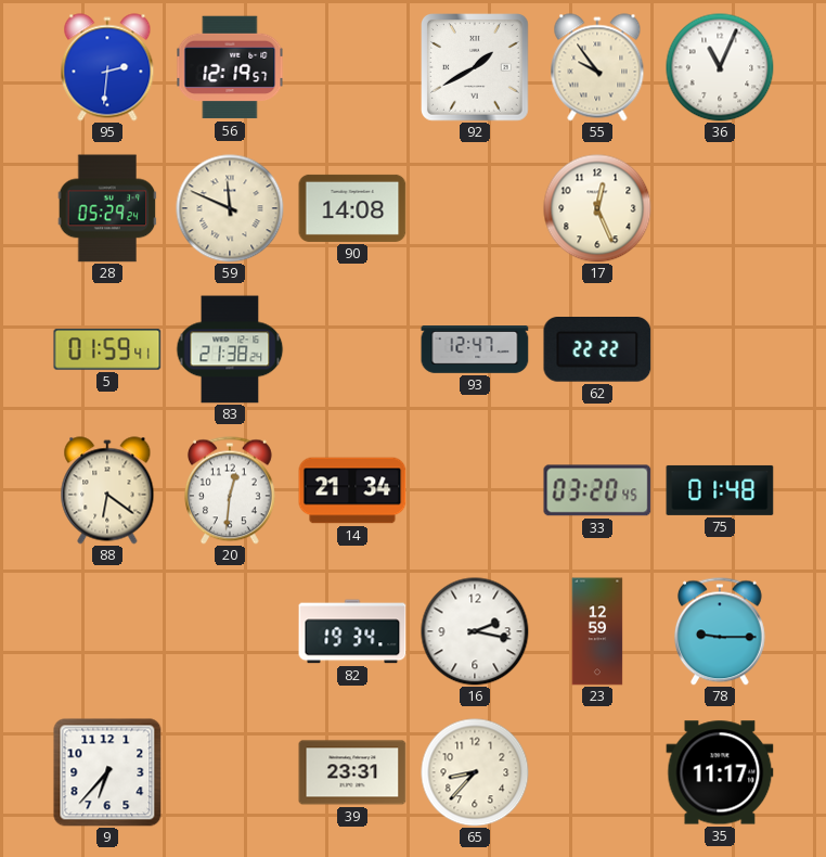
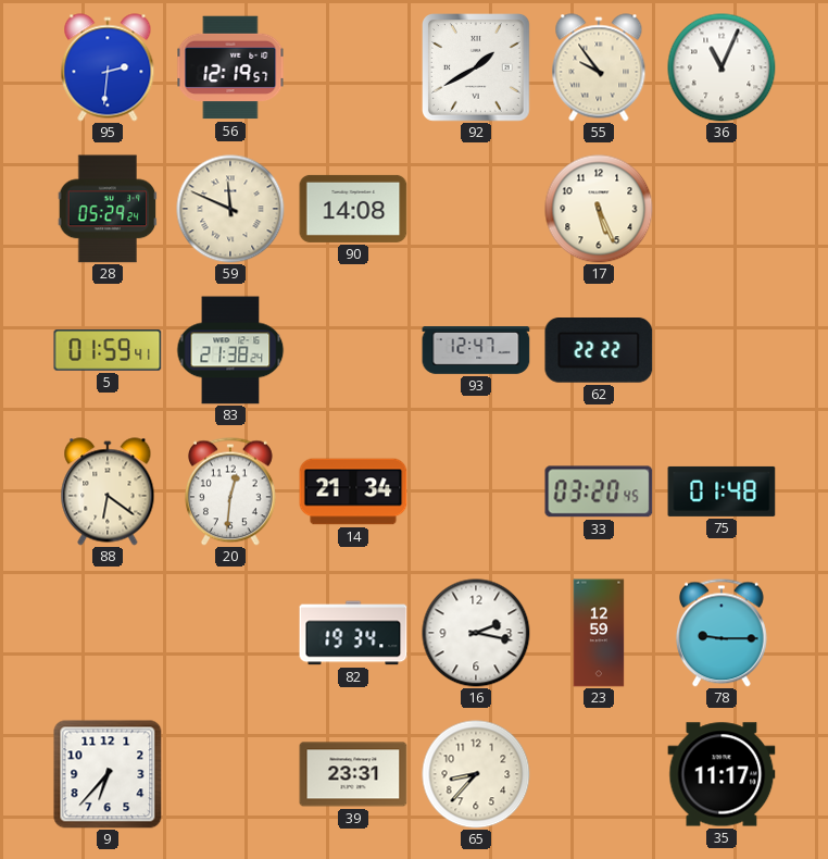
17: 12:26 -> 5:26 (599, 209)
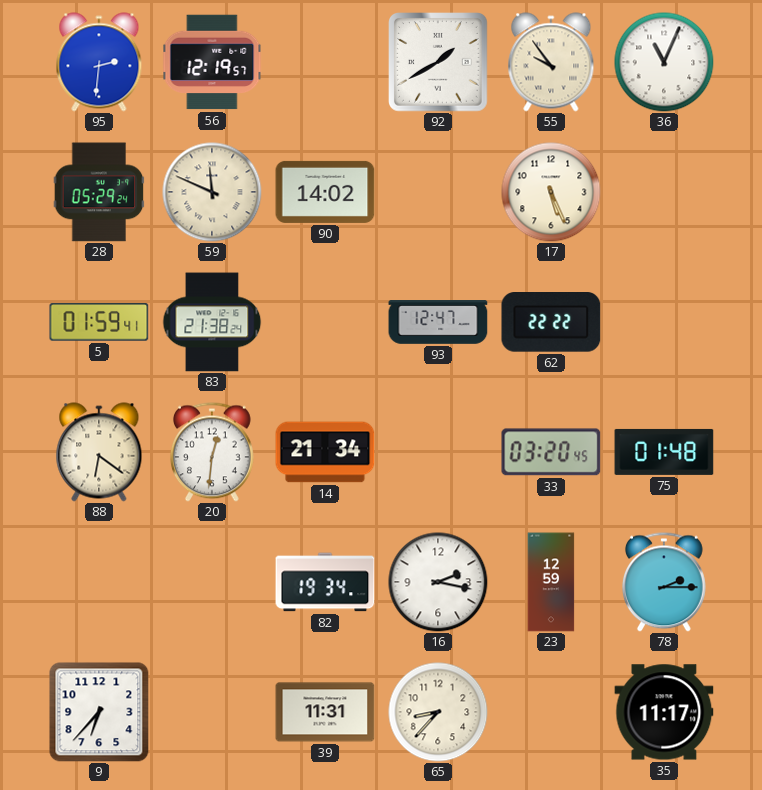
90: 14:08 -> 14:02 (325, 192)
78: 9:15 -> 2:15 (664, 582)
39: 23:31 -> 11:31 (325, 712)
